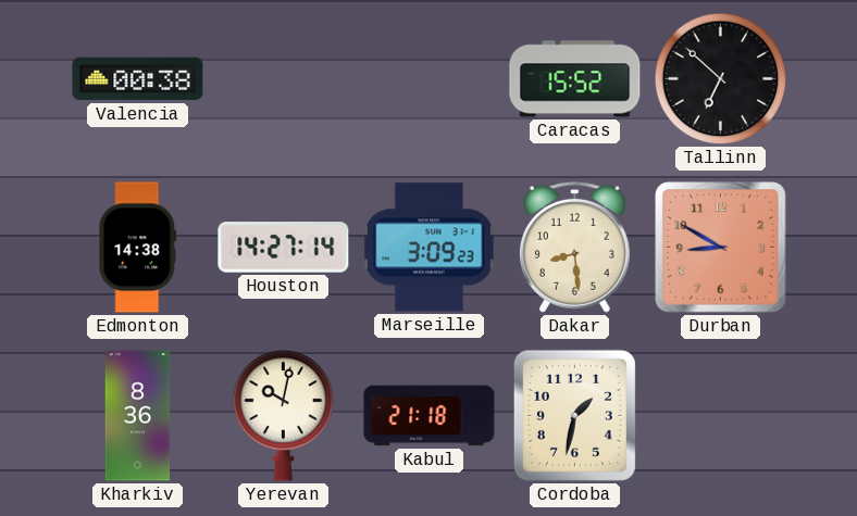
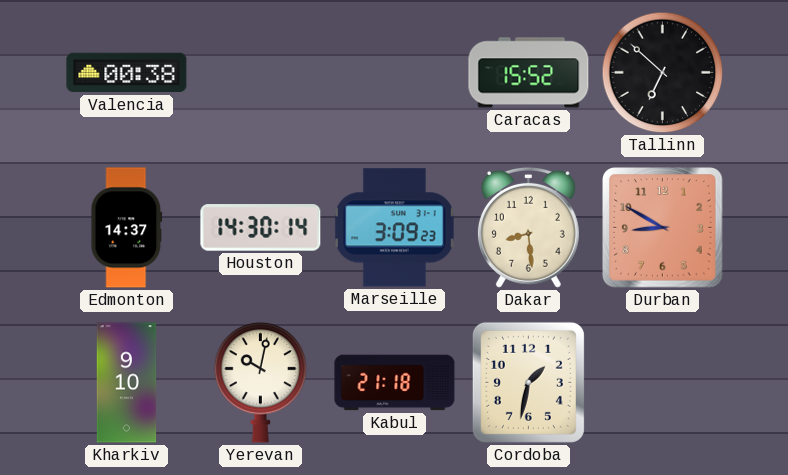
Edmonton: 14:38 -> 14:37 (127, 228)
Houston: 14:27 -> 14:30 (261, 228)
Kharkiv: 8:36 -> 9:10 (127, 383)
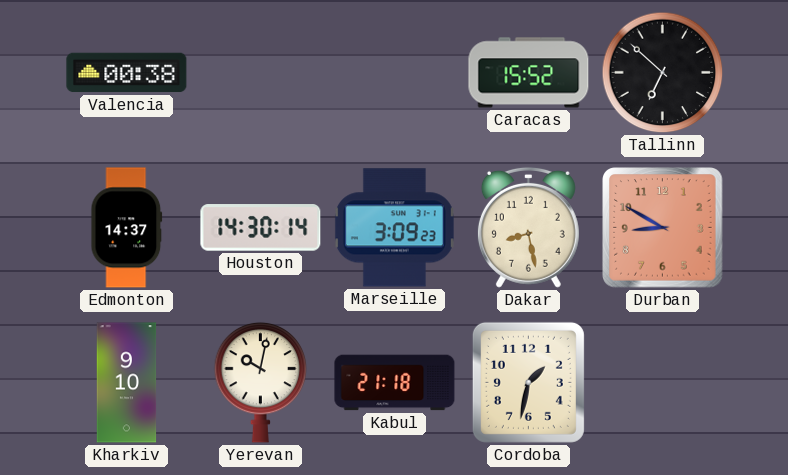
Dakar: 8:29 -> 8:28 (528, 227)
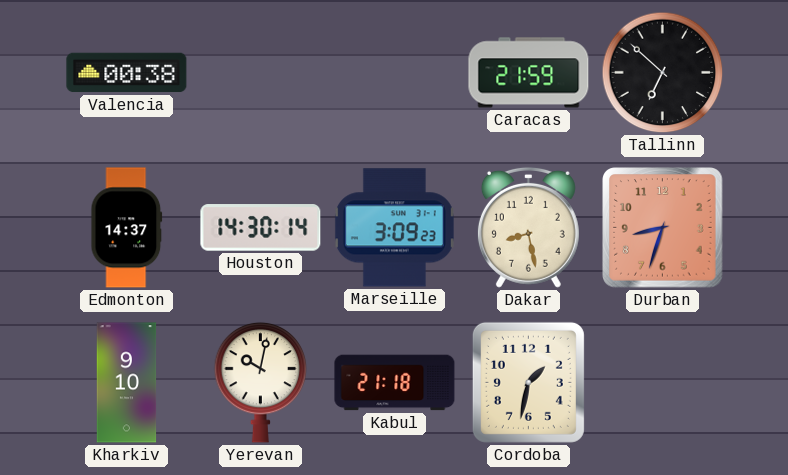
Caracas: 15:52 -> 21:59 (529, 73)
Durban: 8:50 -> 8:33 (663, 228)
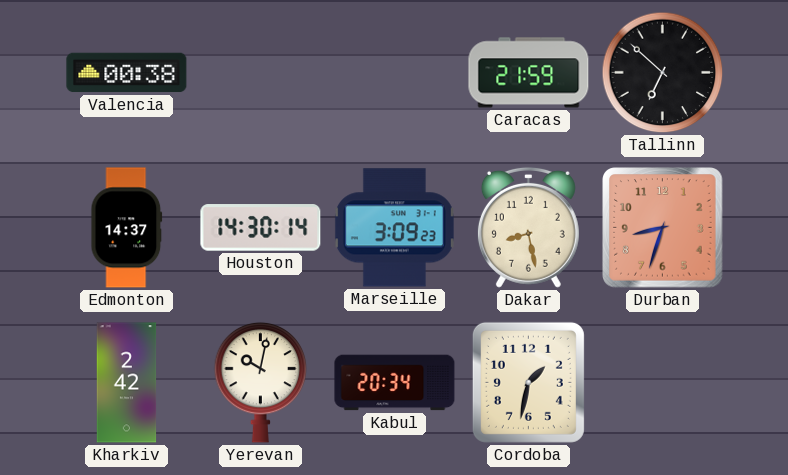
Kharkiv: 9:10 -> 2:42 (127, 383)
Kabul: 21:18 -> 20:34 (395, 383)
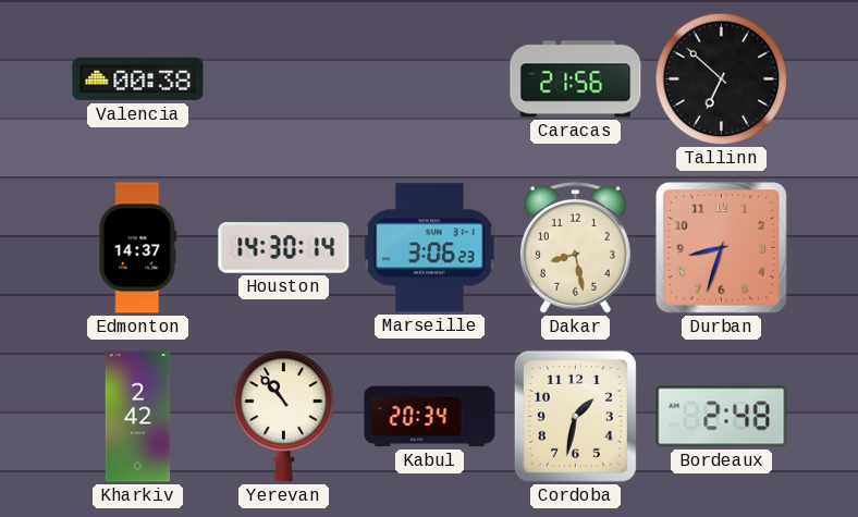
Caracas: 21:59 -> 21:56 (576, 79)
Marseille: 3:09 -> 3:06 (429, 248)
Yerevan: 10:02 -> 10:53 (284, 416)
Bordeaux: none -> 2:48 (722, 417)
